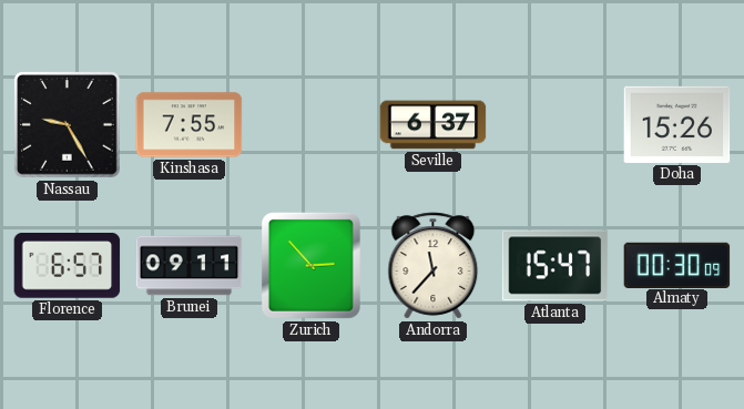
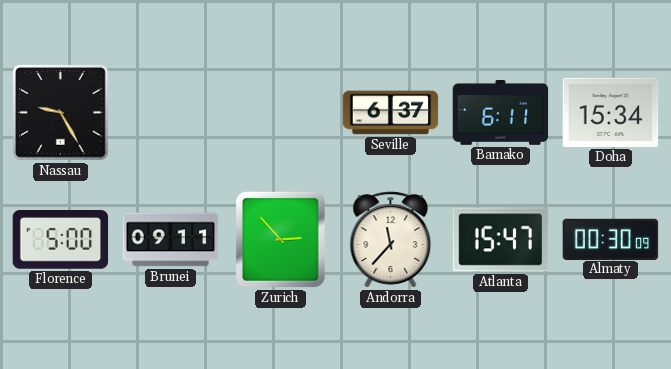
Kinshasa: 7:55 -> none (190, 125)
Bamako: none -> 6:11 (501, 113)
Doha: 15:26 -> 15:34 (611, 112)
Florence: 6:57 -> 5:00 (61, 240)
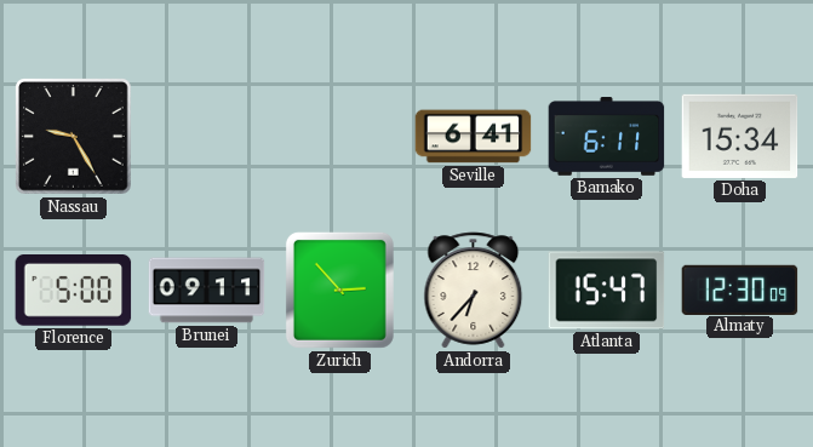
Seville: 6:37 -> 6:41 (474, 137)
Andorra: 11:37 -> 6:37 (474, 291)
Almaty: 00:30 -> 12:30 (740, 290)
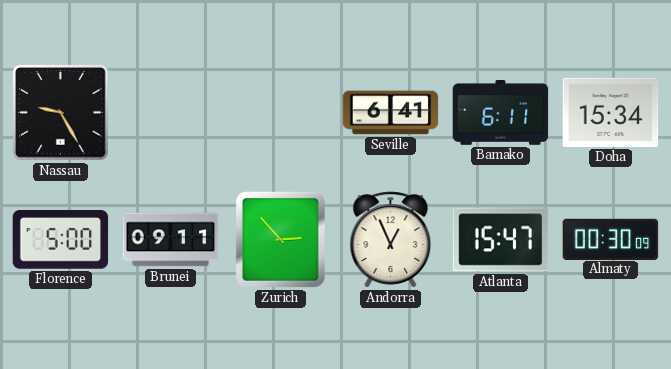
Andorra: 6:37 -> 12:56 (391, 240)
Almaty: 12:30 -> 00:30 (611, 239)
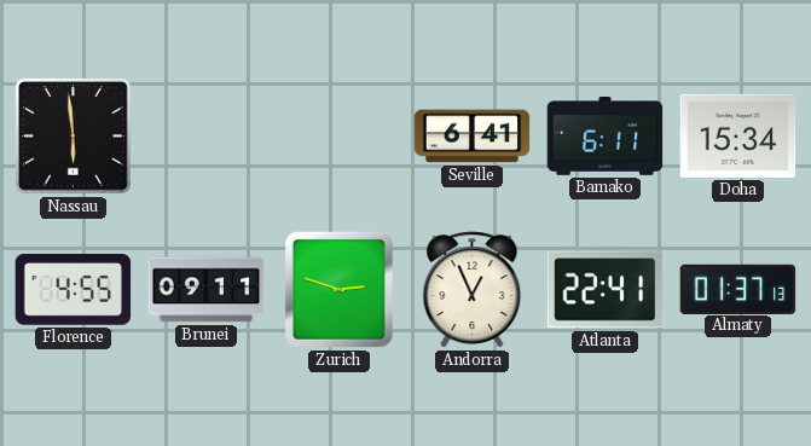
Nassau: 9:25 -> 5:59 (74, 137)
Florence: 5:00 -> 4:55 (74, 290)
Zurich: 2:53 -> 2:48 (338, 289)
Atlanta: 15:47 -> 22:41 (606, 290)
Almaty: 00:30 -> 01:37 (738, 289)
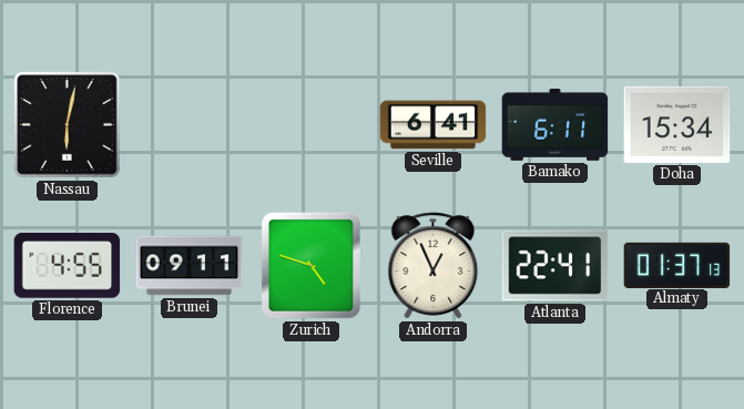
Nassau: 5:59 -> 6:02 (68, 125)
Zurich: 2:48 -> 4:48 (310, 265)
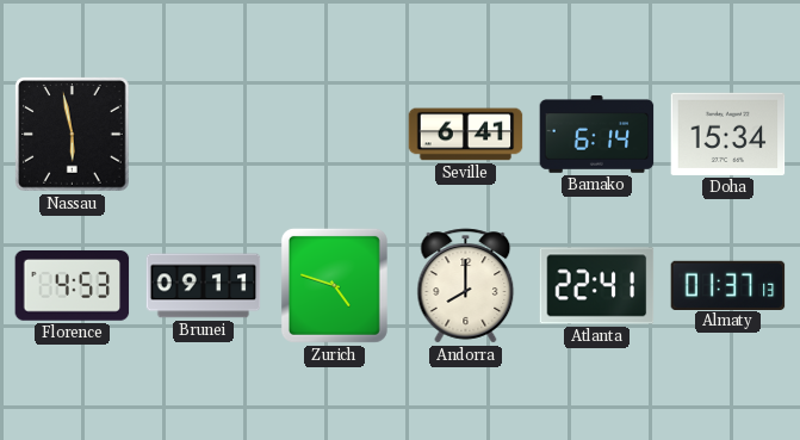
Nassau: 6:02 -> 5:58 (73, 135)
Bamako: 6:11 -> 6:14 (597, 135)
Florence: 4:55 -> 4:53 (73, 286)
Andorra: 12:56 -> 8:00 (466, 286)
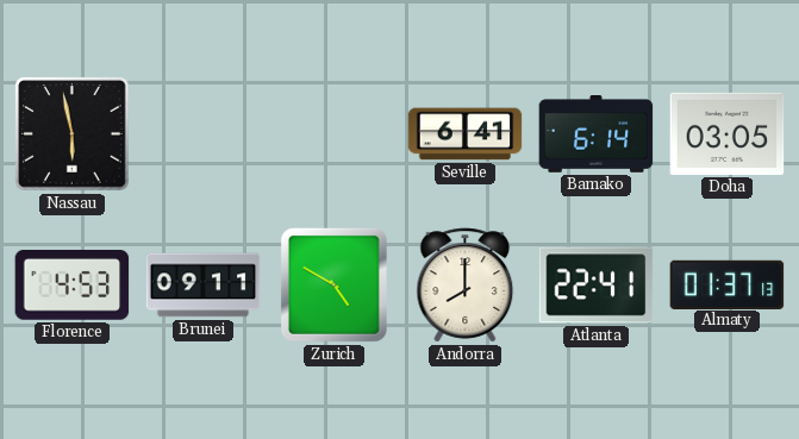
Doha: 15:34 -> 03:05 (728, 133)
Zurich: 4:48 -> 4:50 (333, 284)
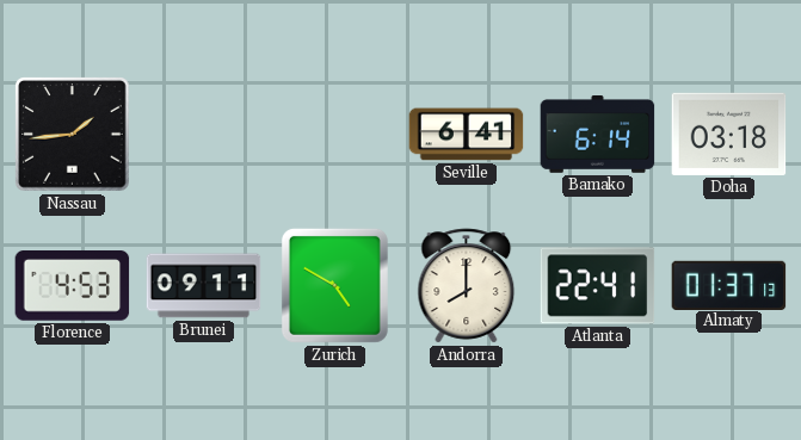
Nassau: 5:58 -> 1:44 (73, 135)
Doha: 03:05 -> 03:18 (729, 134)
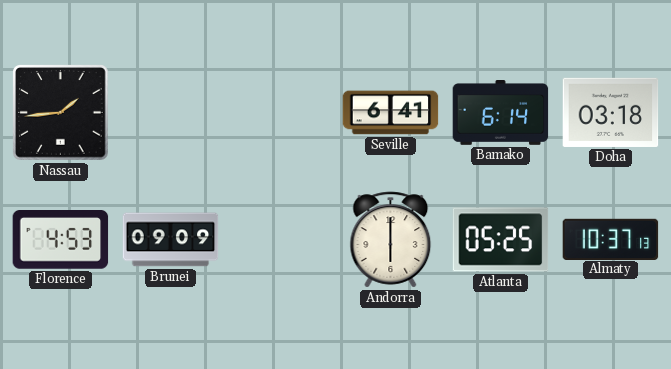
Brunei: 09:11 -> 09:09 (171, 240)
Zurich: 4:50 -> none (334, 285)
Andorra: 8:00 -> 6:00 (391, 240)
Atlanta: 22:41 -> 05:25 (501, 240)
Almaty: 01:37 -> 10:37 (611, 239)
